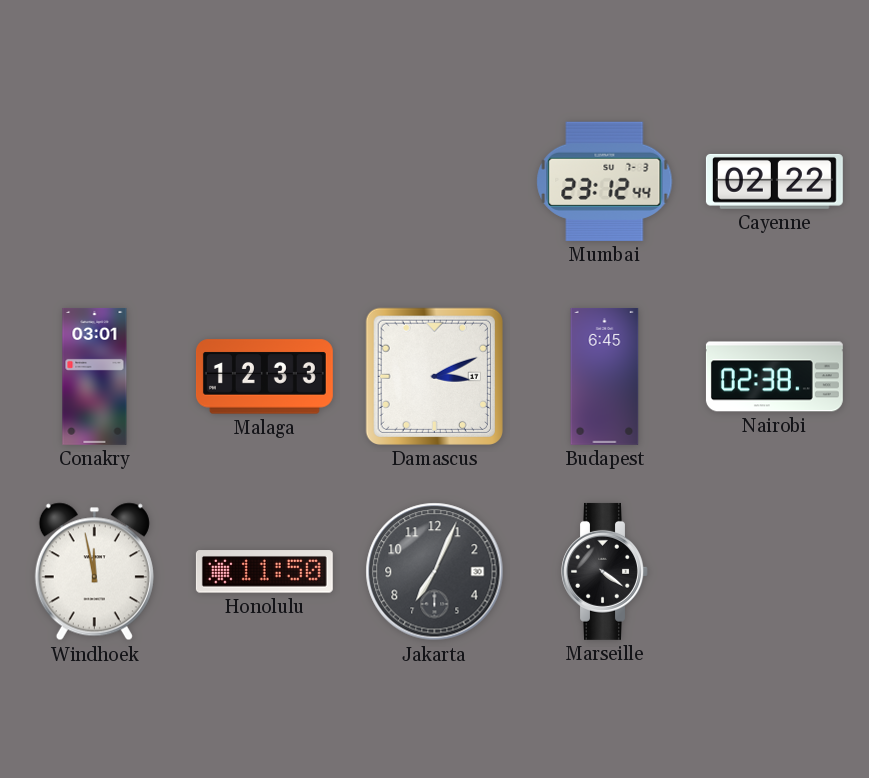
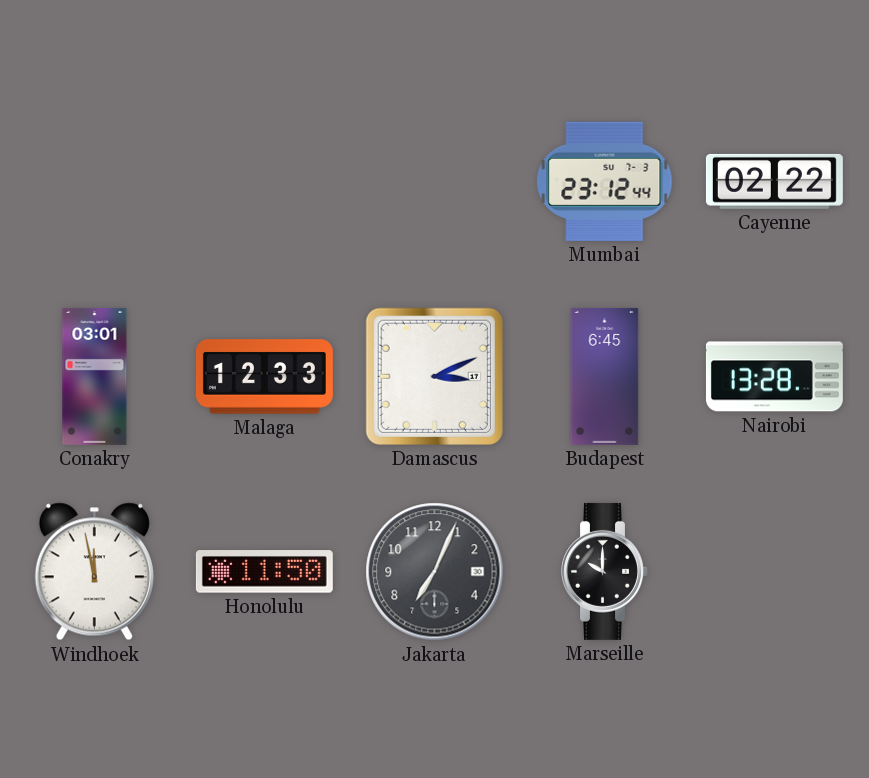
Nairobi: 02:38 -> 13:28 (774, 377)
Marseille: 4:21 -> 10:00 (605, 571)
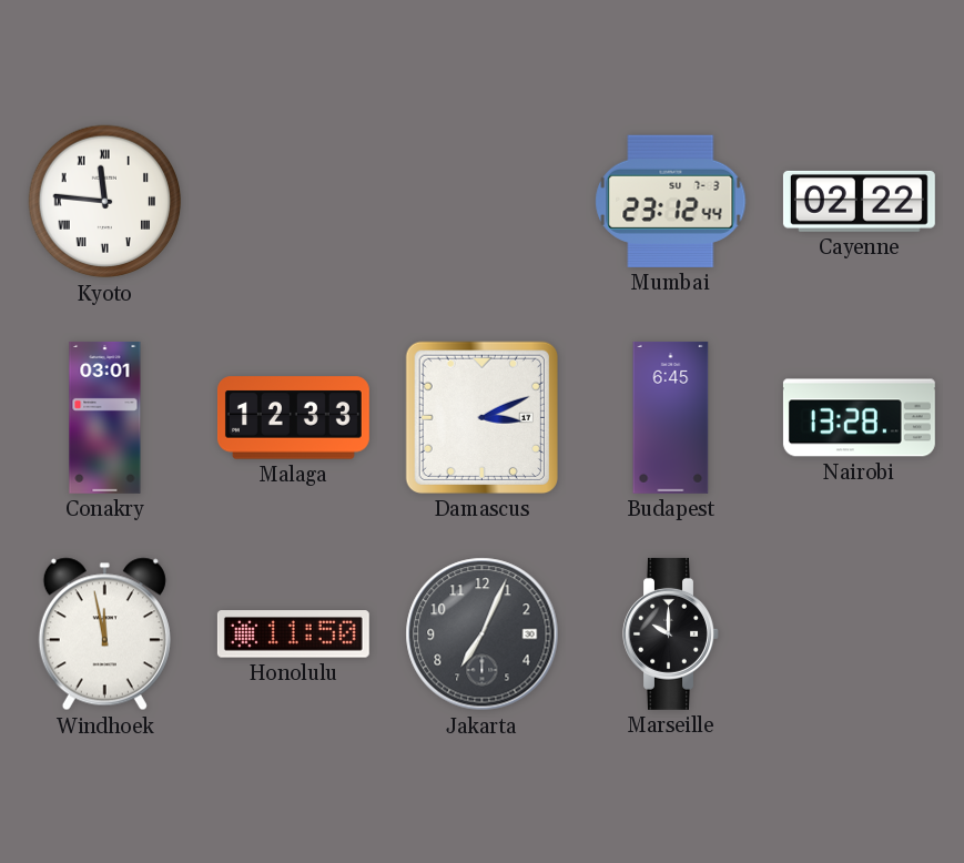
Kyoto: none -> 11:46 (105, 202)
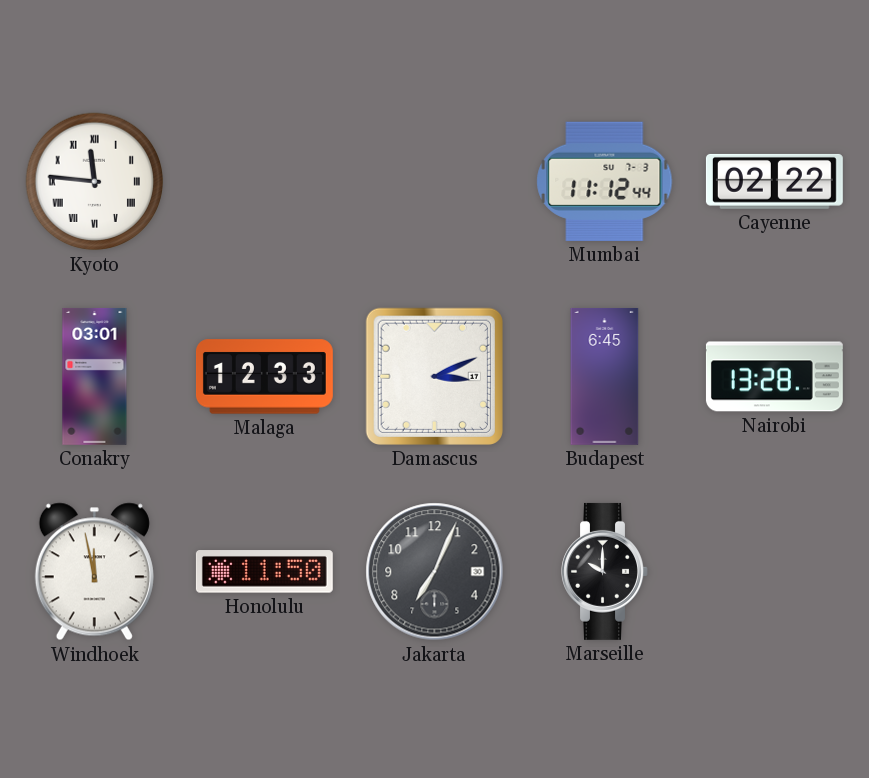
Mumbai: 23:12 -> 11:12 (605, 181)
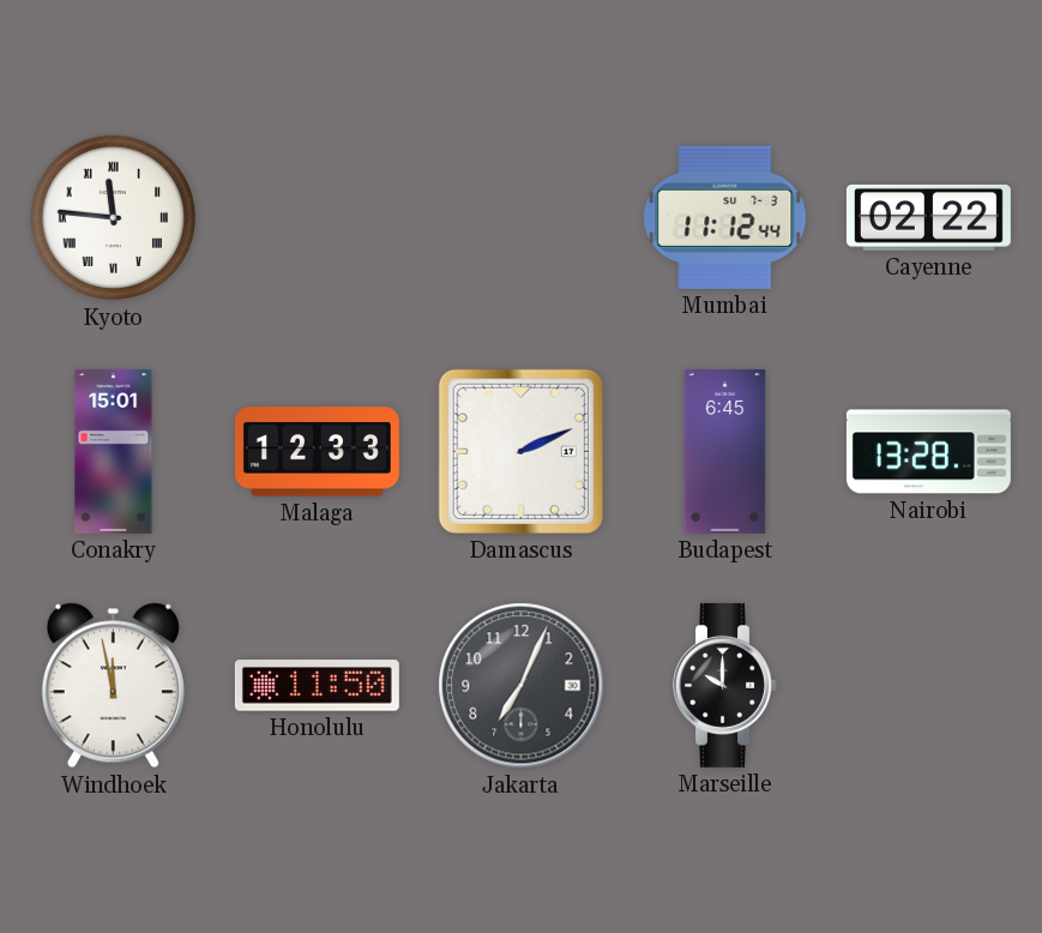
Conakry: 03:01 -> 15:01 (114, 451)
Damascus: 3:11 -> 2:11 (520, 451)
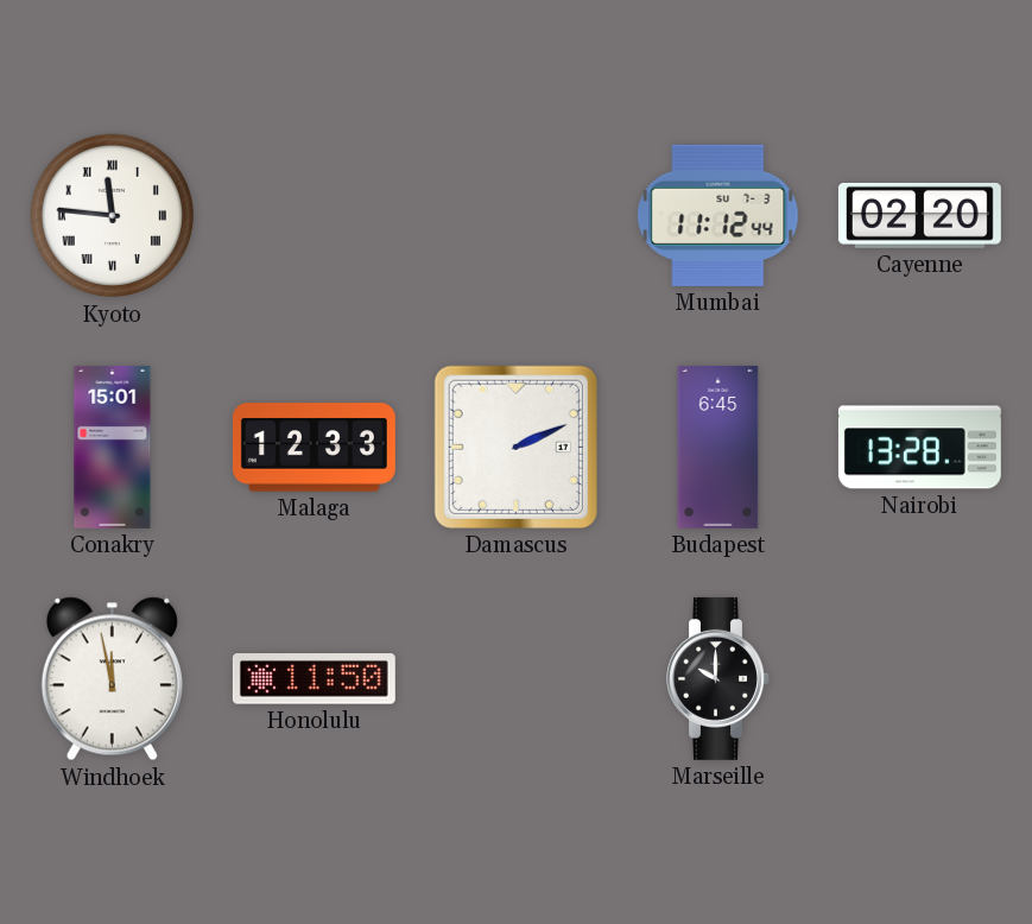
Cayenne: 02:22 -> 02:20 (919, 215)
Jakarta: 7:04 -> none (522, 686)
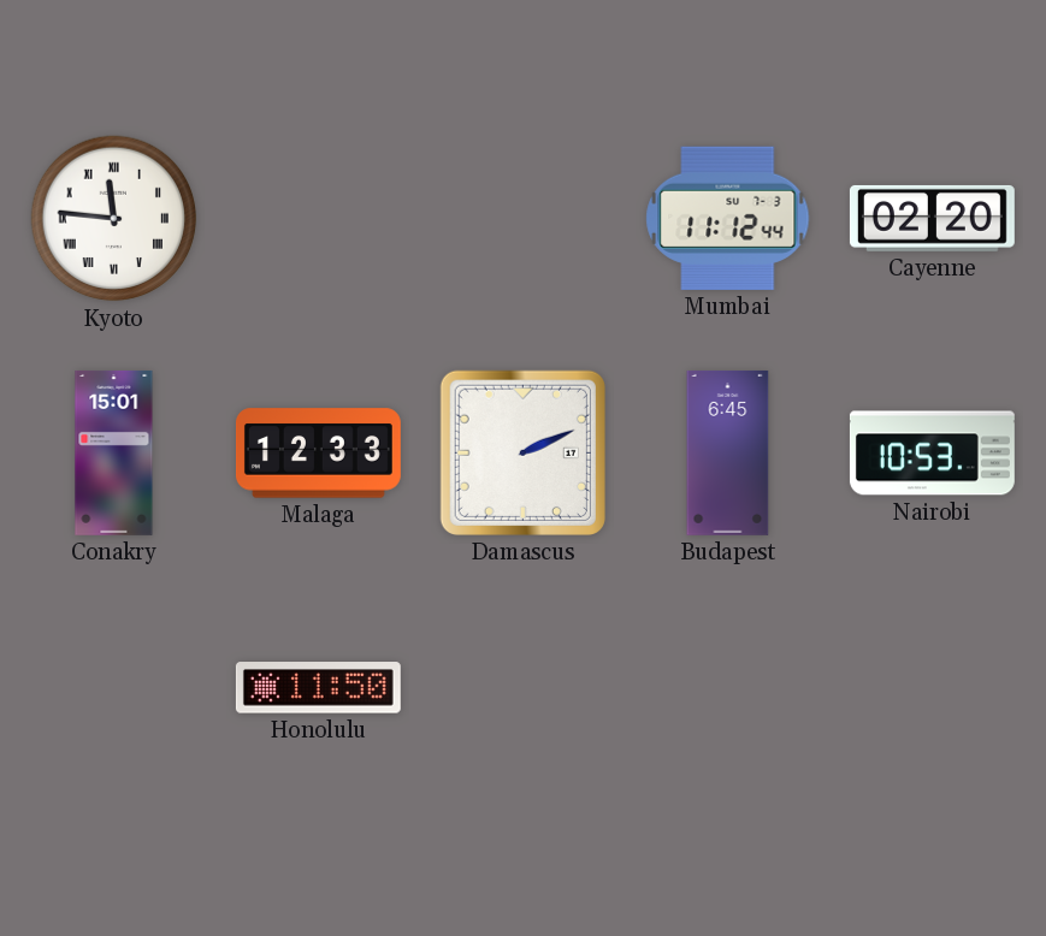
Nairobi: 13:28 -> 10:53 (932, 454)
Windhoek: 11:58 -> none (112, 679)
Marseille: 10:00 -> none (718, 678)
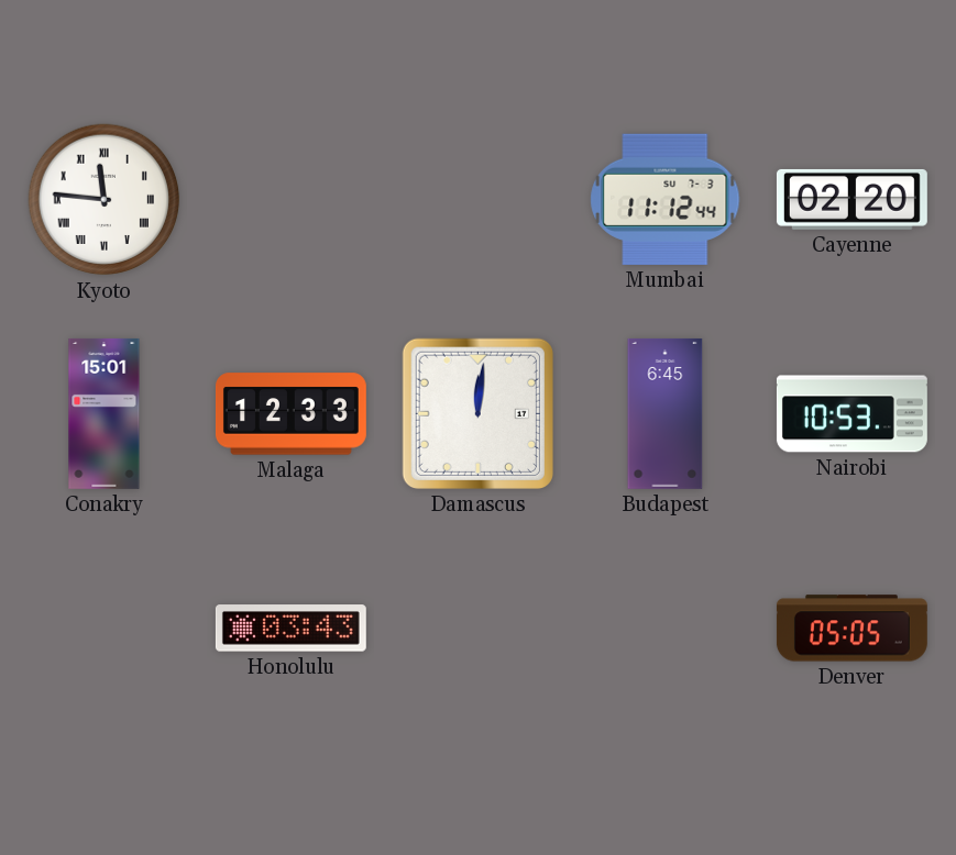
Damascus: 2:11 -> 12:01 (477, 413)
Honolulu: 11:50 -> 03:43 (290, 629)
Denver: none -> 05:05 (851, 629)
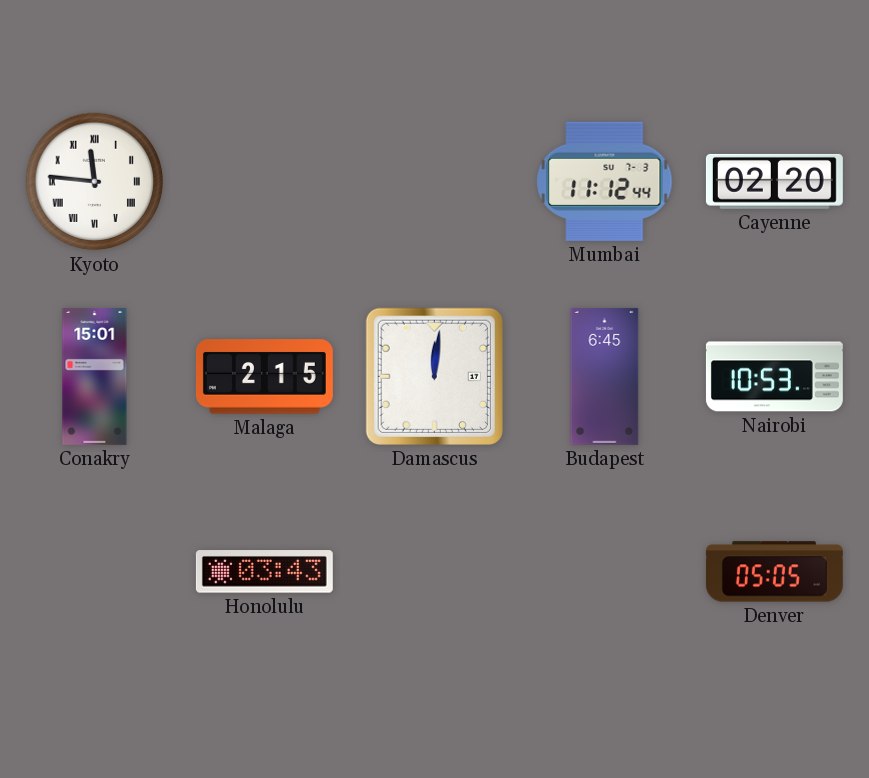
Malaga: 12:33 -> 2:15 (264, 377)
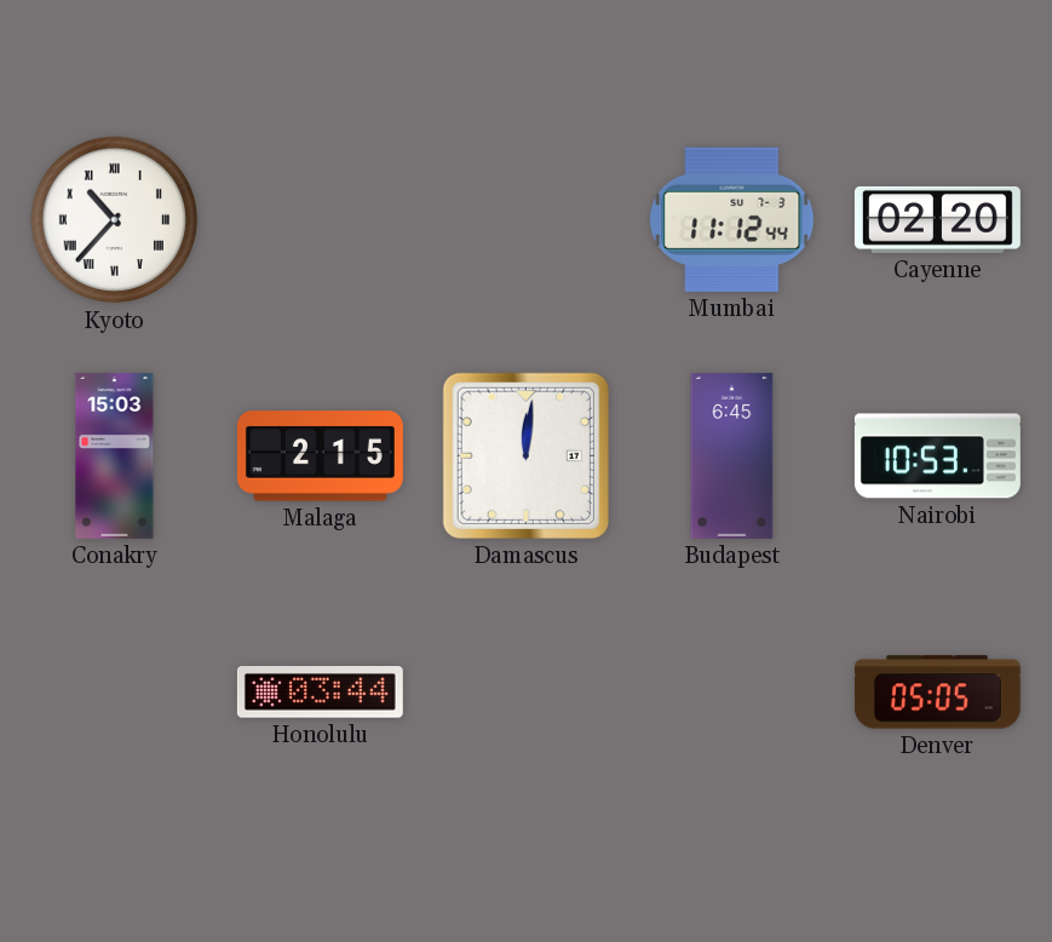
Kyoto: 11:46 -> 10:37 (115, 220)
Conakry: 15:01 -> 15:03 (115, 455)
Honolulu: 03:43 -> 03:44 (320, 693)
